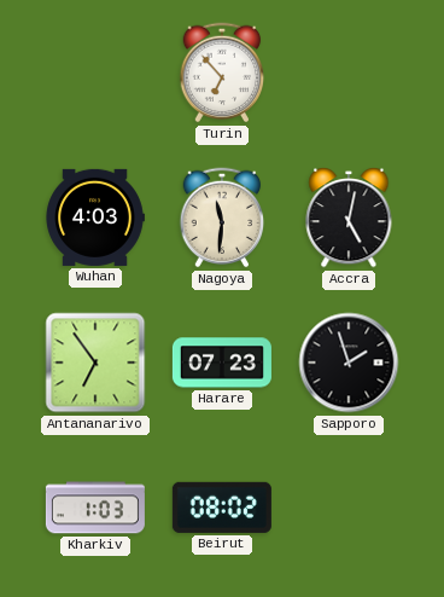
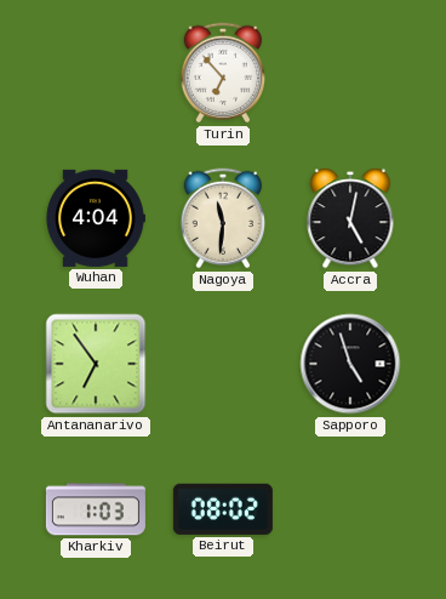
Wuhan: 4:03 -> 4:04 (96, 218)
Harare: 07:23 -> none (222, 363)
Sapporo: 1:57 -> 4:57 (350, 364)
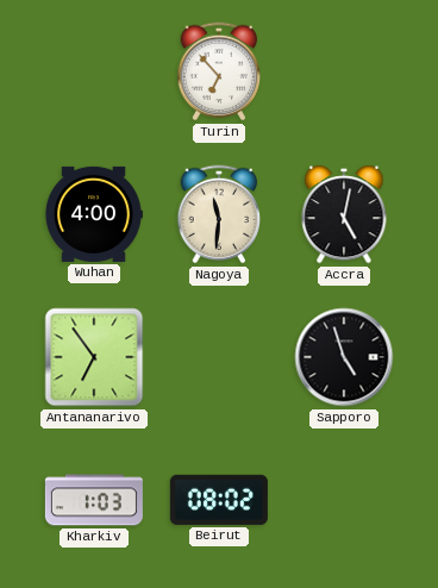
Wuhan: 4:04 -> 4:00 (94, 214)
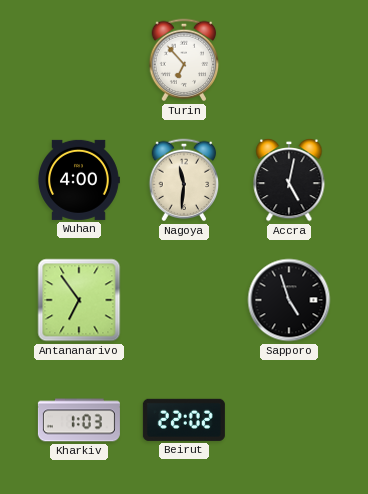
Beirut: 08:02 -> 22:02 (184, 420)
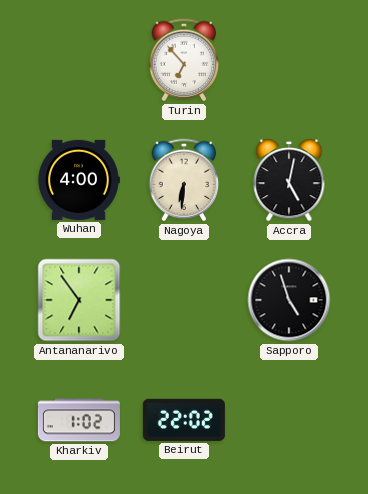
Nagoya: 11:31 -> 6:31 (184, 180)
Kharkiv: 1:03 -> 1:02 (79, 420)
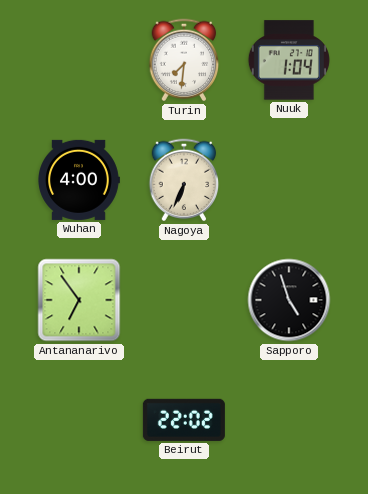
Turin: 6:53 -> 7:31 (184, 60)
Nuuk: none -> 1:04 (289, 60)
Nagoya: 6:31 -> 6:34 (184, 180)
Accra: 5:02 -> none (289, 181)
Kharkiv: 1:02 -> none (79, 420)
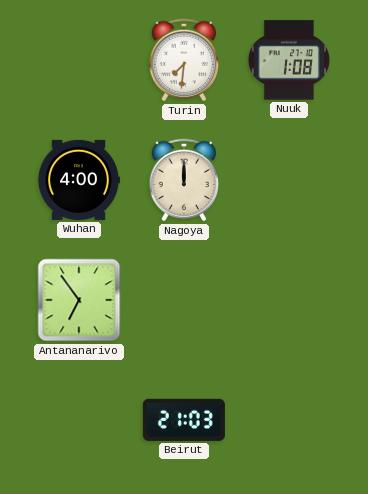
Nuuk: 1:04 -> 1:08 (289, 60)
Nagoya: 6:34 -> 12:00 (184, 180)
Sapporo: 4:57 -> none (289, 300)
Beirut: 22:02 -> 21:03 (184, 420)
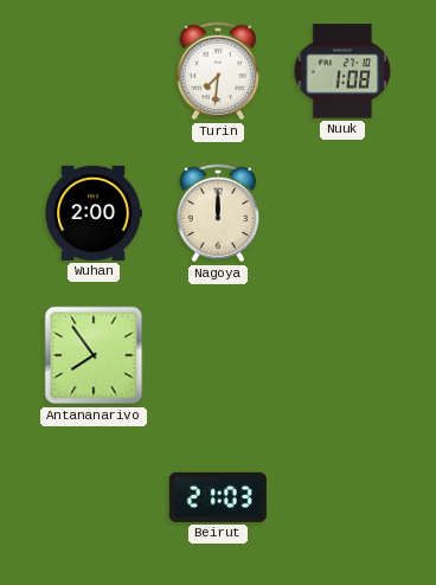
Wuhan: 4:00 -> 2:00 (94, 213)
Antananarivo: 6:54 -> 7:54 (94, 355)
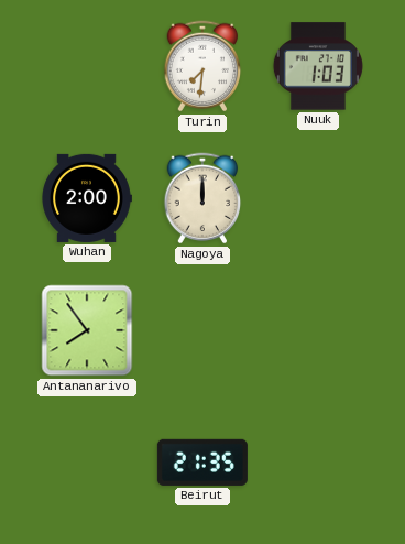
Nuuk: 1:08 -> 1:03 (318, 66)
Beirut: 21:03 -> 21:35 (202, 463)
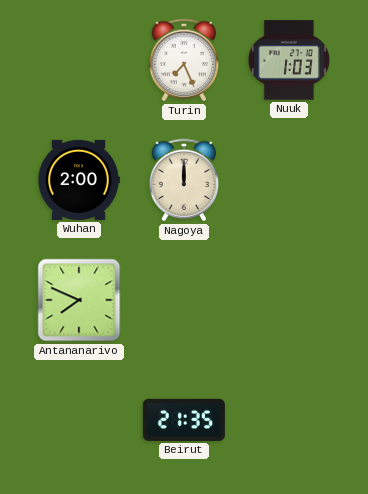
Turin: 7:31 -> 7:26 (184, 60)
Antananarivo: 7:54 -> 7:49 (79, 300)
